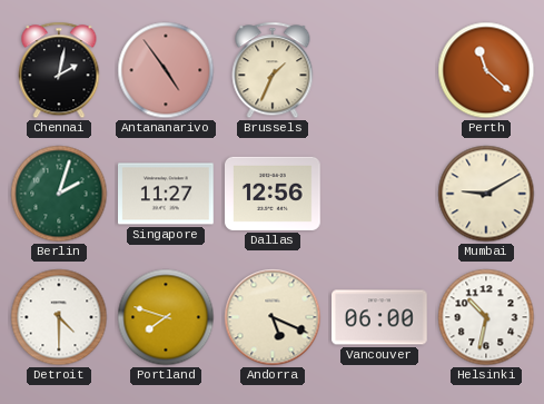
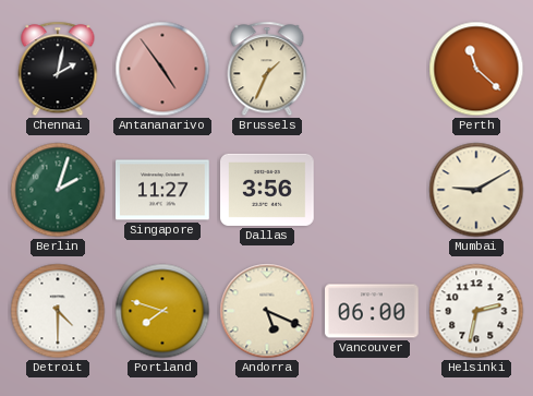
Dallas: 12:56 -> 3:56 (268, 190)
Helsinki: 10:32 -> 2:32 (476, 311)
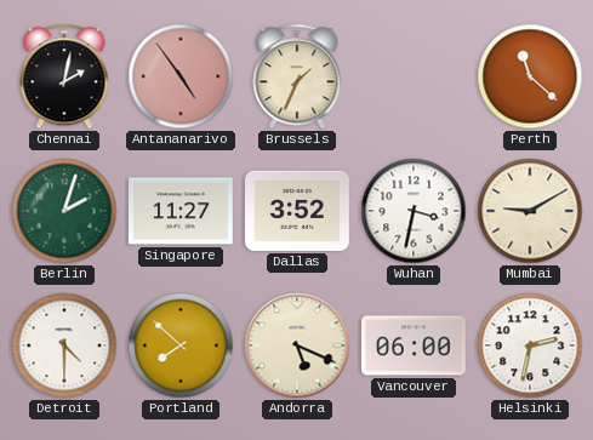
Dallas: 3:56 -> 3:52 (298, 211)
Wuhan: none -> 3:32 (414, 211)
Portland: 7:48 -> 7:52 (181, 345)
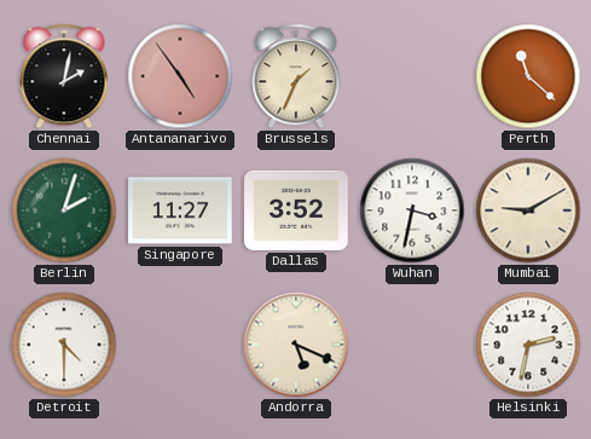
Portland: 7:52 -> none (181, 345)
Vancouver: 06:00 -> none (415, 345)
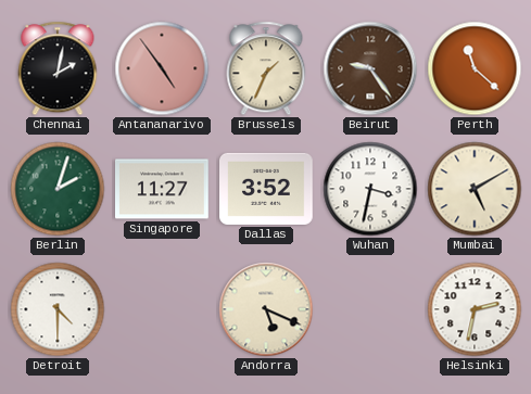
Beirut: none -> 9:24 (370, 68)
Mumbai: 9:10 -> 5:10 (475, 189)
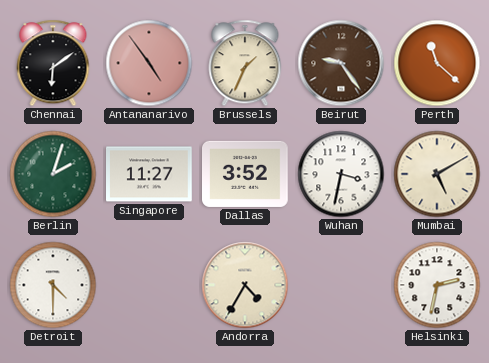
Chennai: 2:02 -> 6:09 (53, 63)
Andorra: 5:19 -> 4:35 (245, 285)
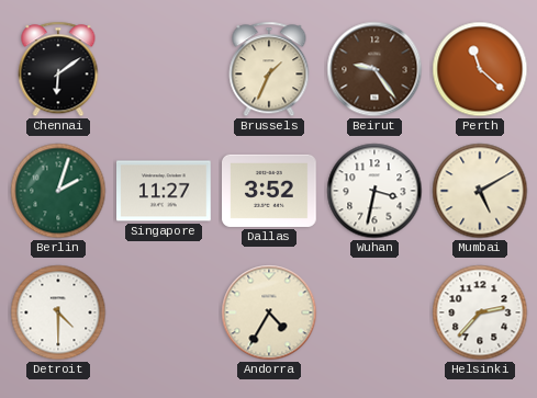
Antananarivo: 4:54 -> none (149, 63)
Helsinki: 2:32 -> 2:37 (480, 312)
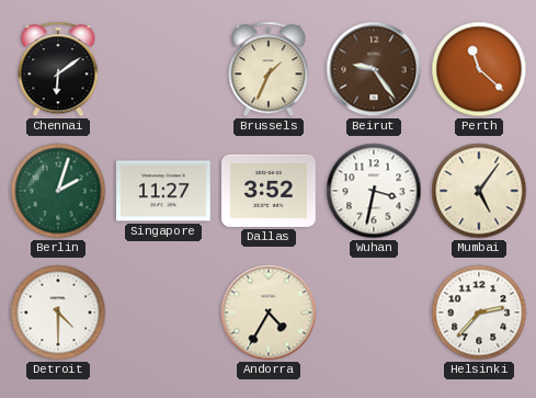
Mumbai: 5:10 -> 5:06 (479, 191)
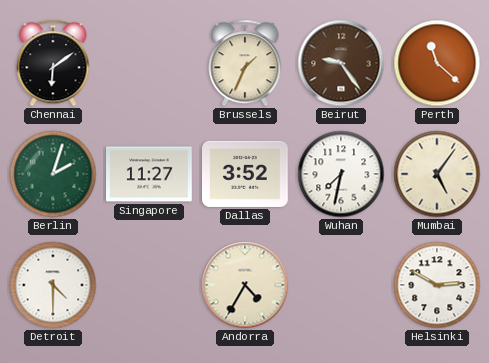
Wuhan: 3:32 -> 7:32 (341, 174)
Helsinki: 2:37 -> 2:50 (437, 285)
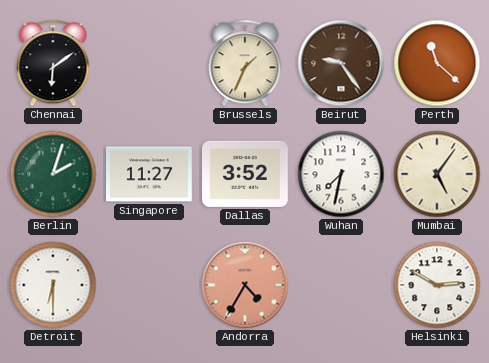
Detroit: 4:30 -> 6:30 (53, 285)
Andorra dial: cream -> salmon (245, 285)
